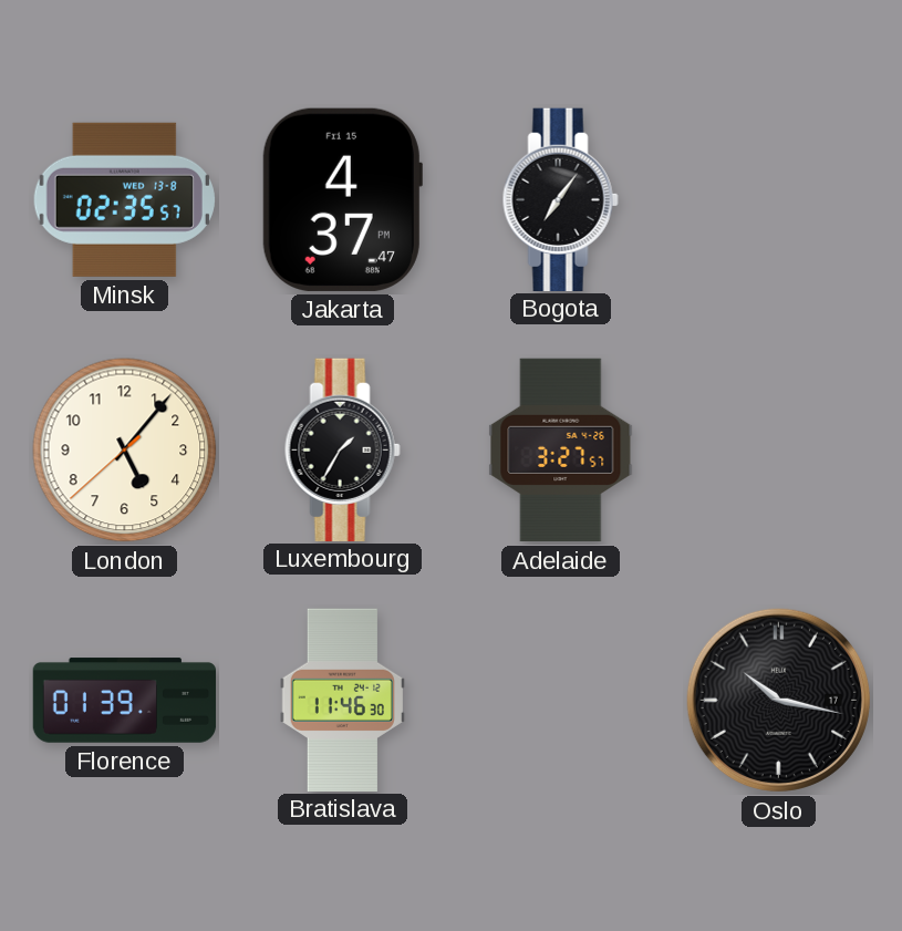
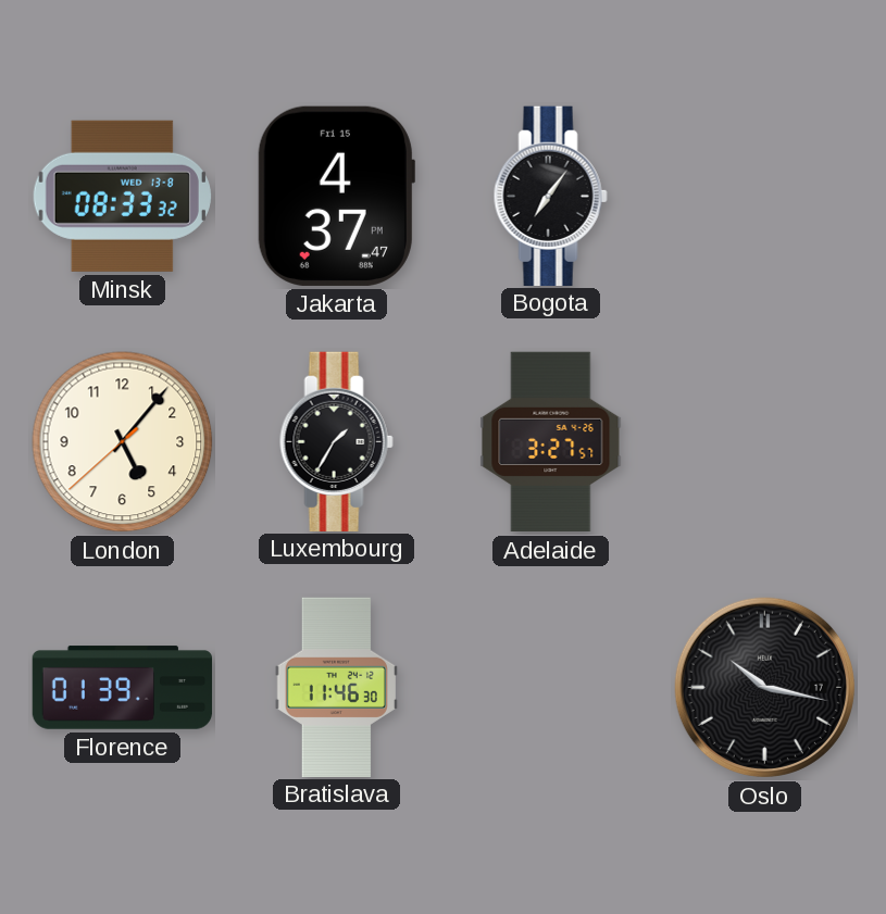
Minsk: 02:35 -> 08:33 (122, 196)
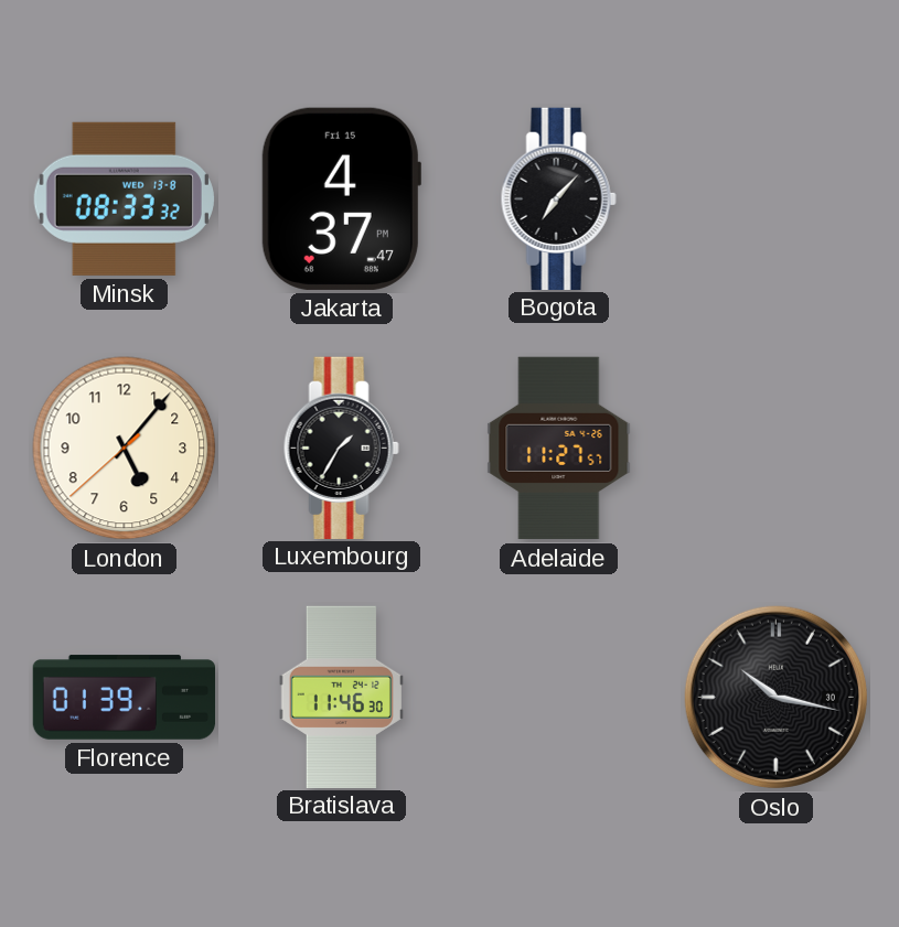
Bogota: 7:06 -> 7:07 (558, 198)
Adelaide: 3:27 -> 11:27 (559, 449)
Oslo date: 17 -> 30 (775, 697)
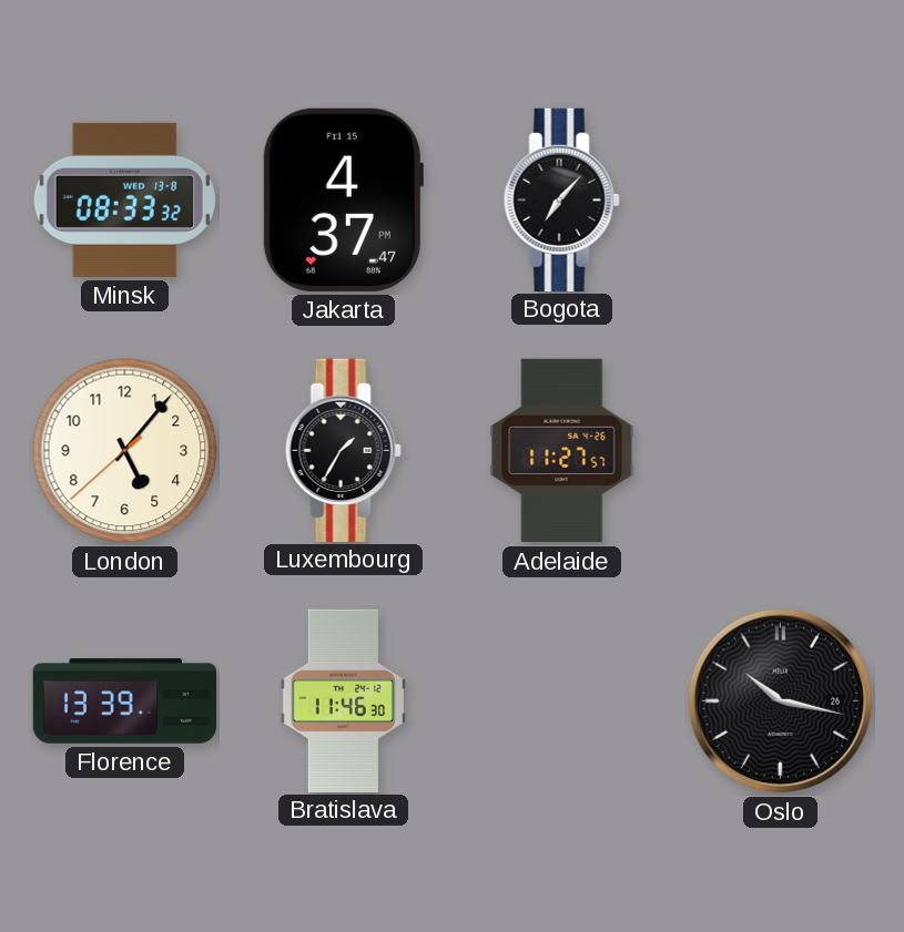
Florence: 01:39 -> 13:39 (125, 701)
Oslo date: 30 -> 26 (780, 700)
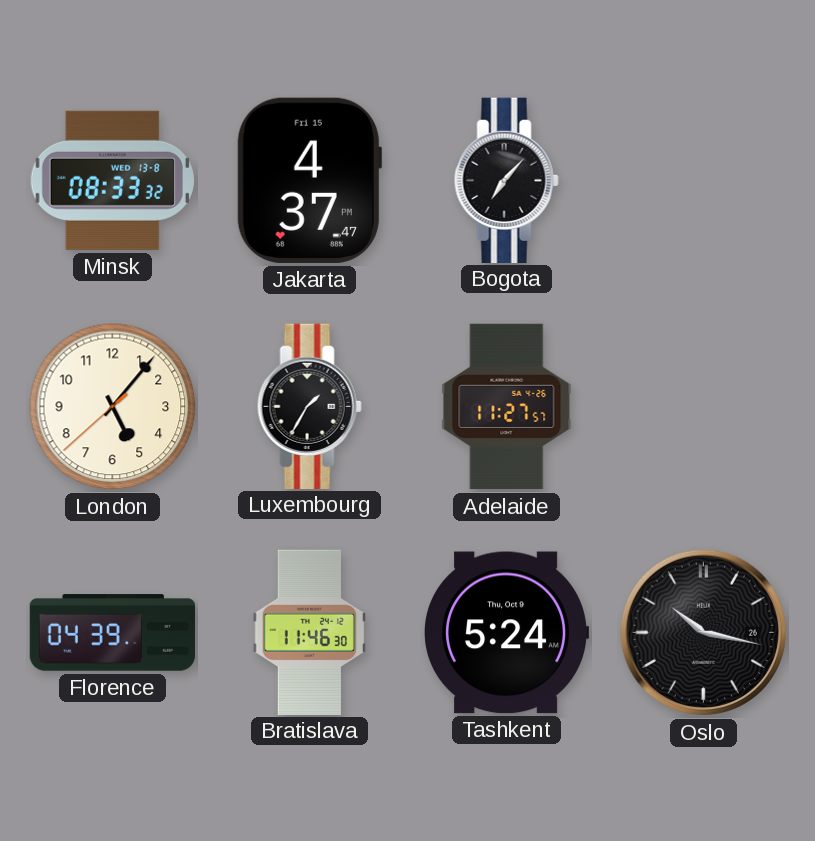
Florence: 13:39 -> 04:39 (113, 633)
Tashkent: none -> 5:24 (506, 633)
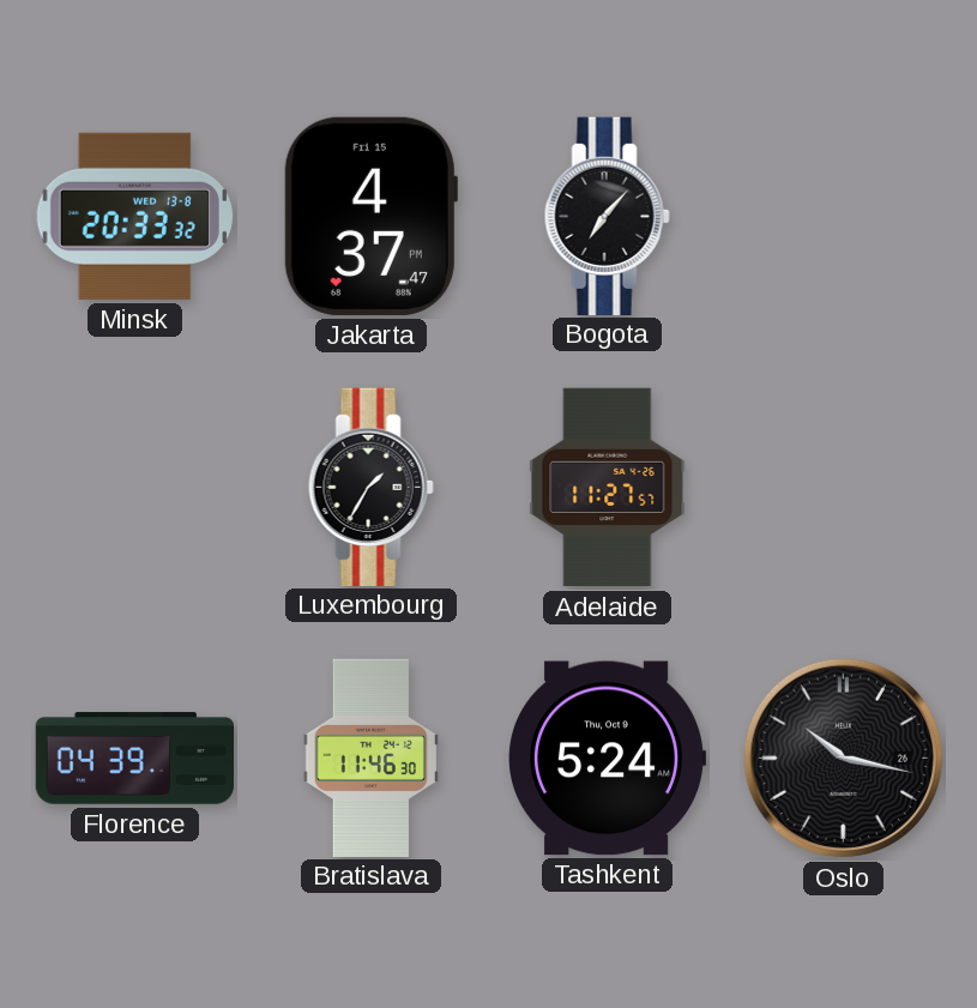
Minsk: 08:33 -> 20:33 (134, 216)
London: 5:06 -> none (113, 407)
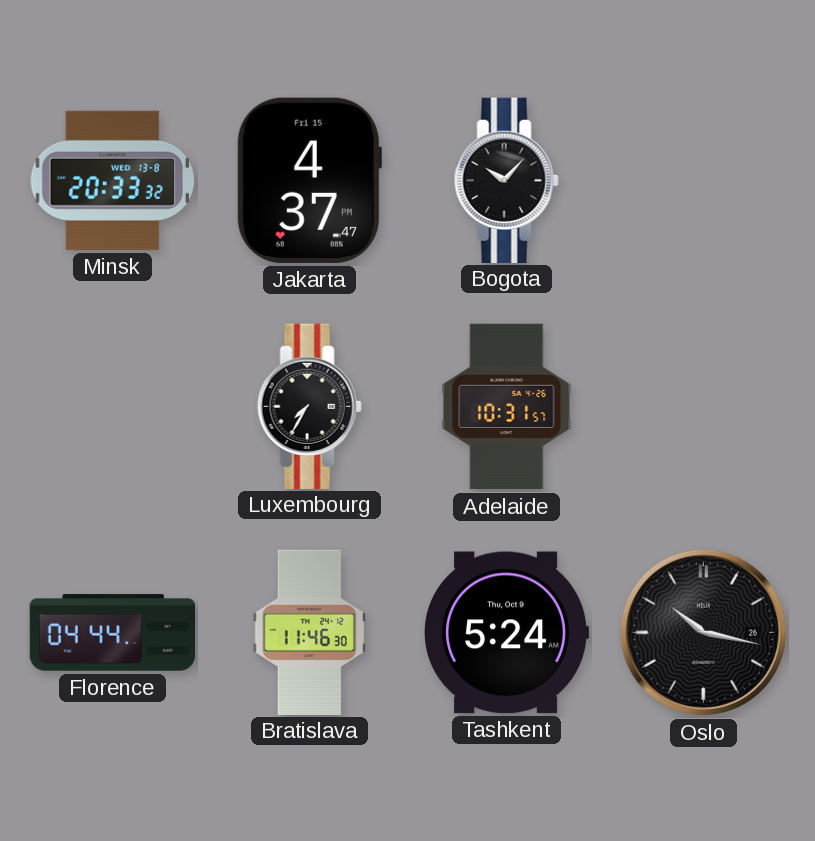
Bogota: 7:07 -> 10:07 (506, 180)
Luxembourg: 1:35 -> 7:35 (309, 406)
Adelaide: 11:27 -> 10:31 (507, 407)
Florence: 04:39 -> 04:44 (113, 633)
